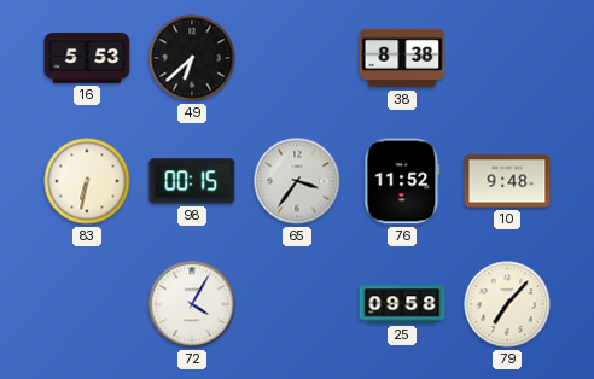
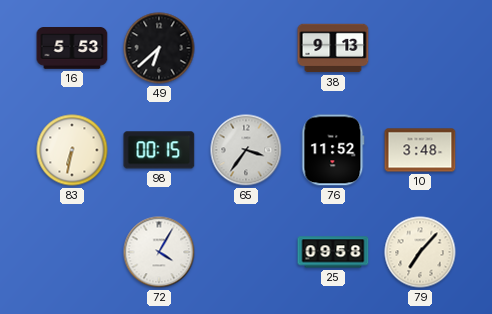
38: 8:38 -> 9:13 (333, 48)
10: 9:48 -> 3:48 (420, 150)
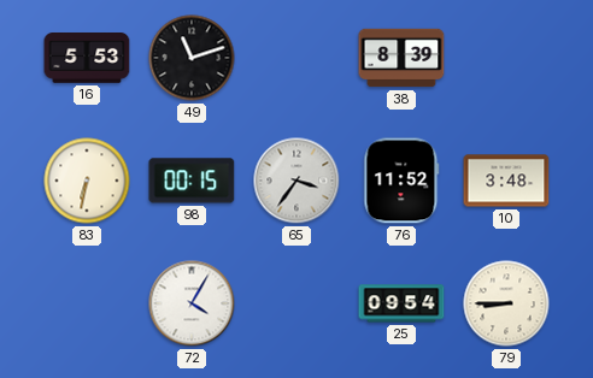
49: 6:38 -> 11:12 (192, 58)
38: 9:13 -> 8:39 (401, 58)
25: 09:58 -> 09:54 (401, 303)
79: 7:07 -> 8:45 (506, 303)
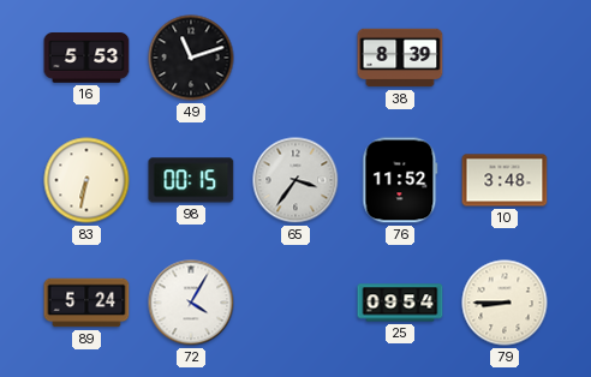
89: none -> 5:24 (86, 303)
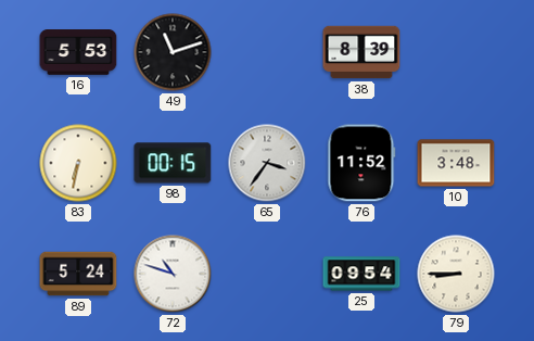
72: 4:05 -> 10:48 (173, 274)
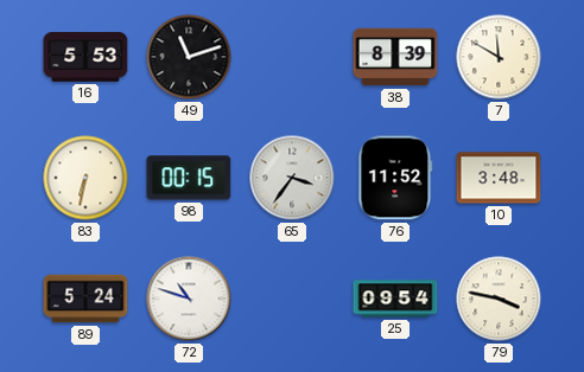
7: none -> 11:50 (499, 57)
79: 8:45 -> 3:47 (499, 299)
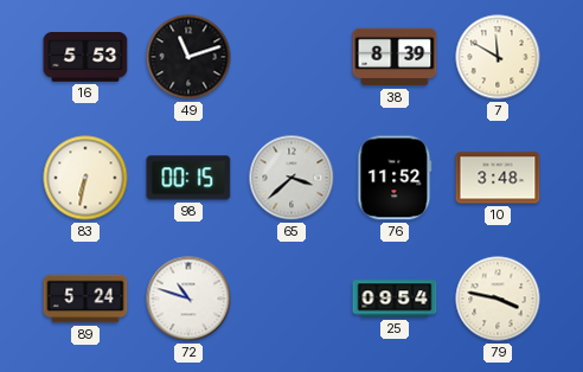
65: 3:36 -> 3:38 (291, 178)
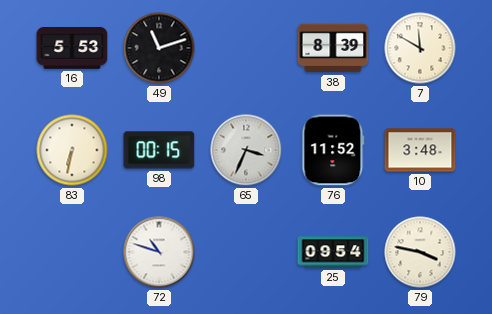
65: 3:38 -> 3:34 (246, 150)
89: 5:24 -> none (85, 299)
